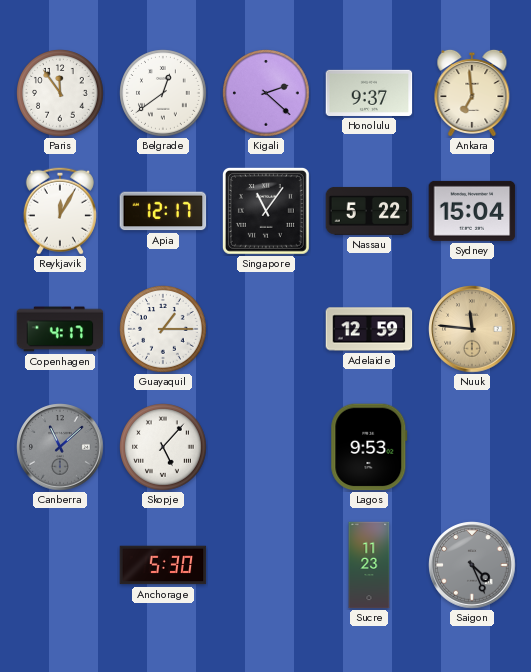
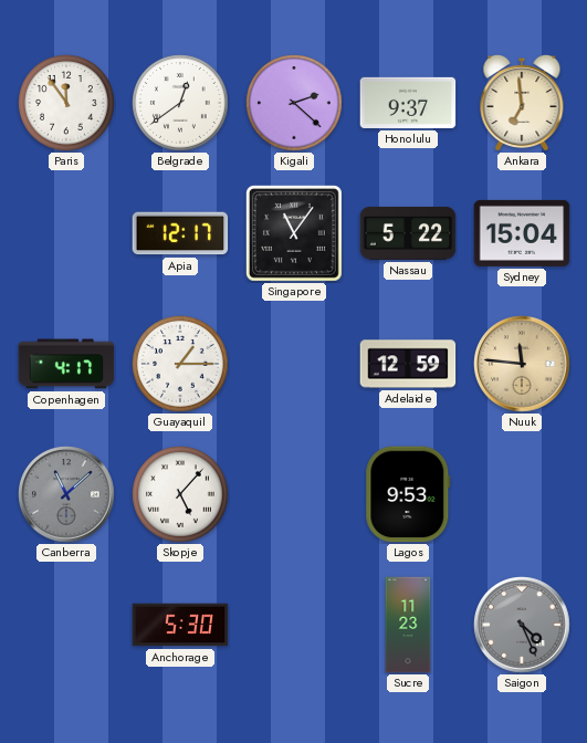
Reykjavik: 12:05 -> none (60, 211)
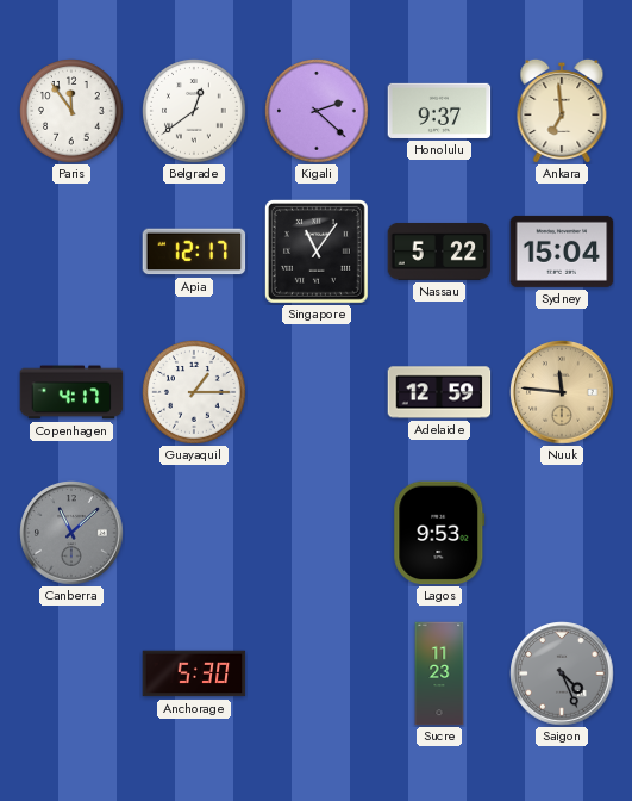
Skopje: 5:07 -> none (180, 494)
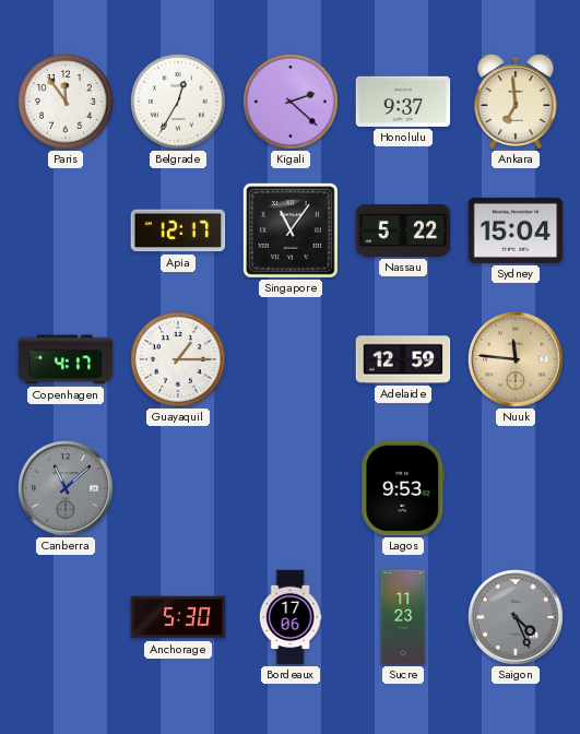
Belgrade: 12:39 -> 12:35 (178, 102)
Bordeaux: none -> 17:06 (291, 617)
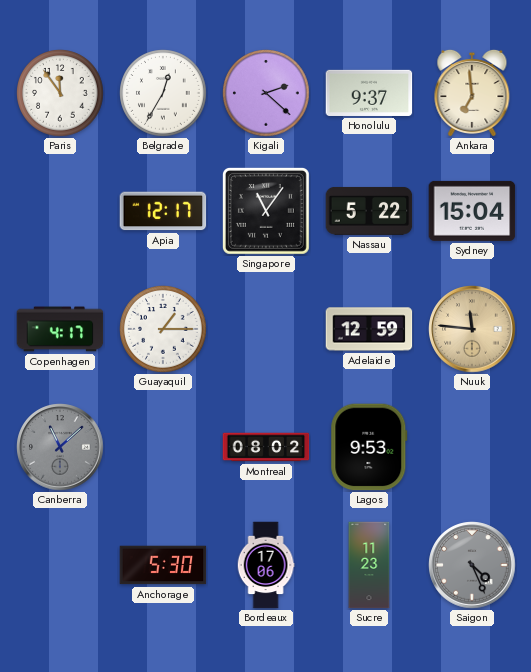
Montreal: none -> 08:02 (266, 447)
